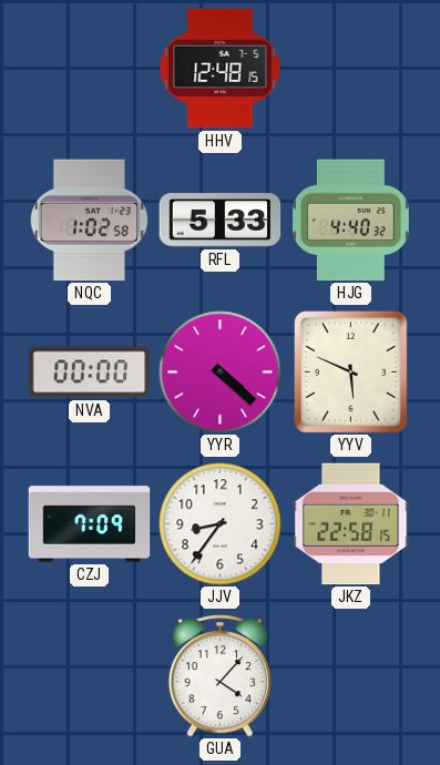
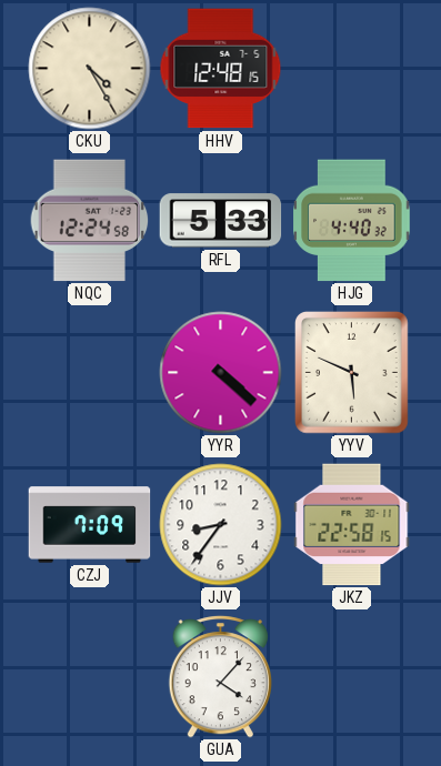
CKU: none -> 4:25 (90, 69)
NQC: 1:02 -> 12:24 (90, 221)
NVA: 00:00 -> none (90, 373)
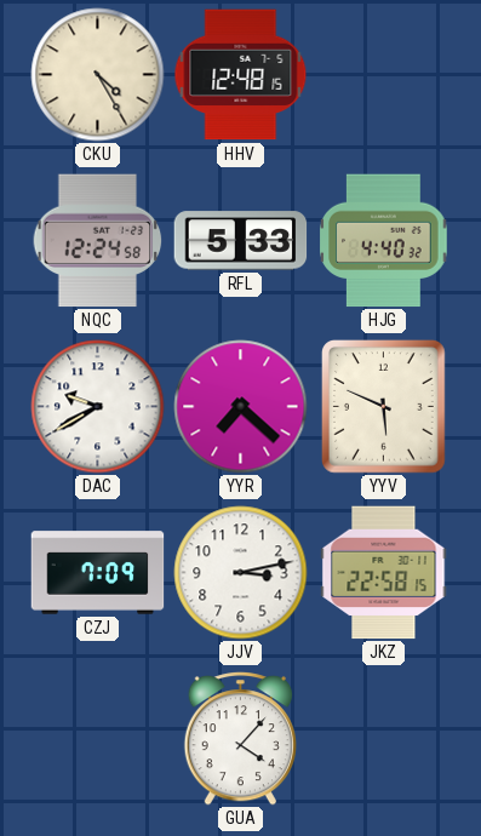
DAC: none -> 9:40 (98, 407)
YYR: 4:22 -> 7:22 (241, 407)
JJV: 8:36 -> 3:13 (241, 573)
